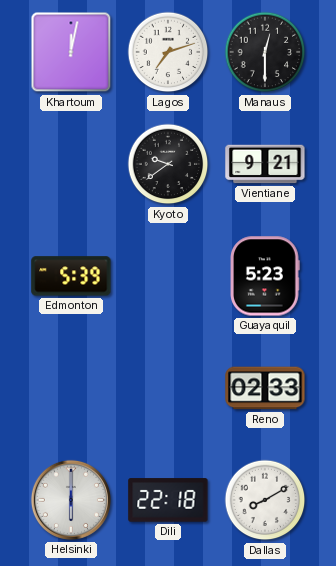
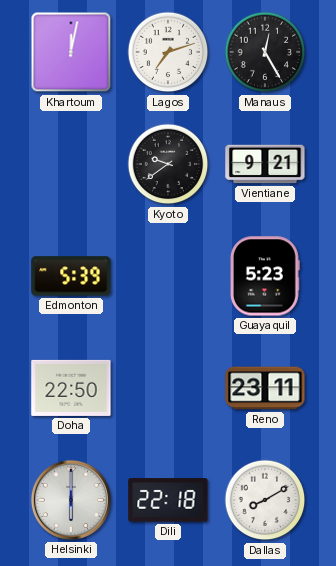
Manaus: 12:30 -> 12:25 (265, 52)
Doha: none -> 22:50 (71, 388)
Reno: 02:33 -> 23:11 (265, 388)
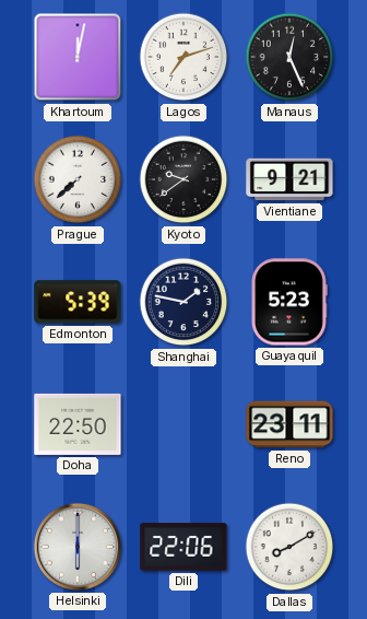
Manaus: 12:25 -> 12:26 (289, 57)
Prague: none -> 7:38 (78, 179)
Shanghai: none -> 1:47 (183, 302)
Dili: 22:18 -> 22:06 (183, 547)
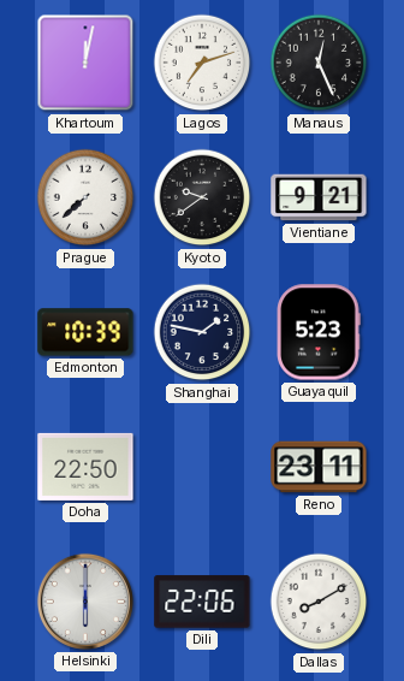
Edmonton: 5:39 -> 10:39 (85, 332)
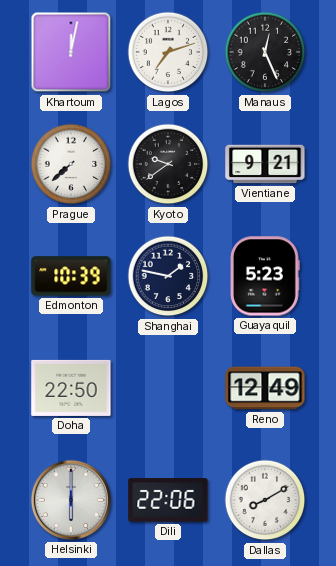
Reno: 23:11 -> 12:49 (265, 388)
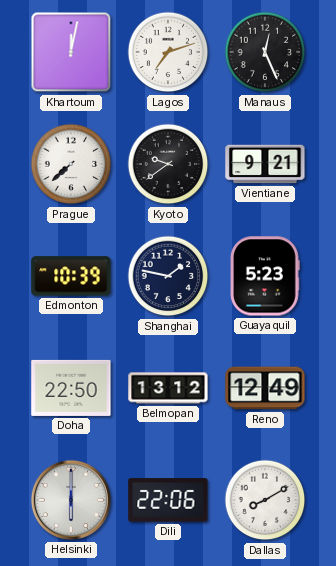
Belmopan: none -> 13:12 (168, 388)
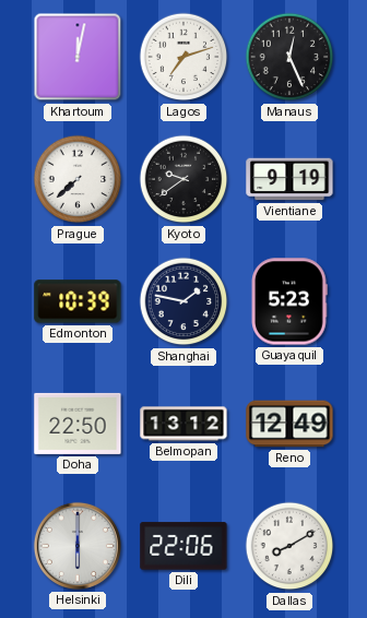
Vientiane: 9:21 -> 9:19 (289, 179)
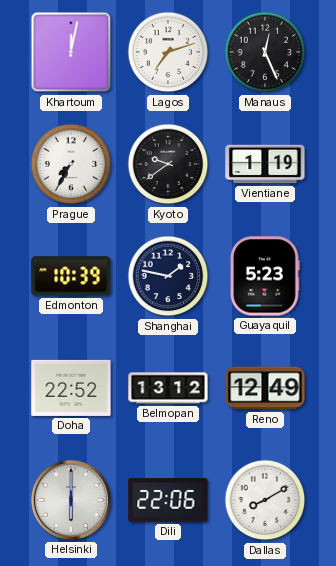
Prague: 7:38 -> 7:35 (71, 164)
Vientiane: 9:19 -> 1:19 (265, 164)
Doha: 22:50 -> 22:52 (71, 388)
